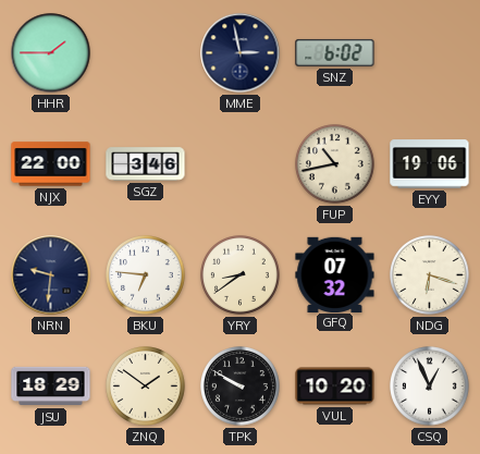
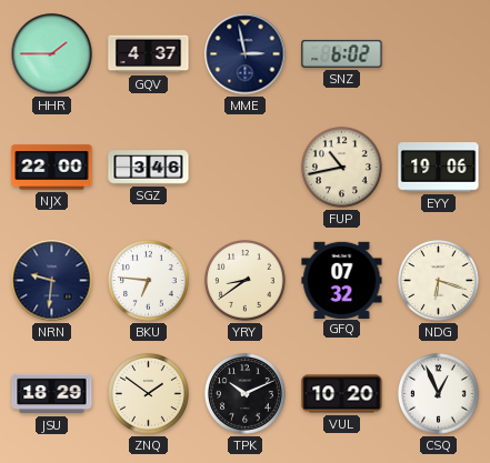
GQV: none -> 4:37 (149, 54)
TPK: 9:50 -> 10:11 (246, 394)
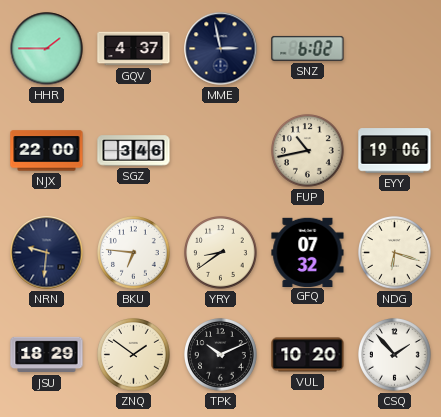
CSQ: 12:56 -> 1:53 (395, 355)
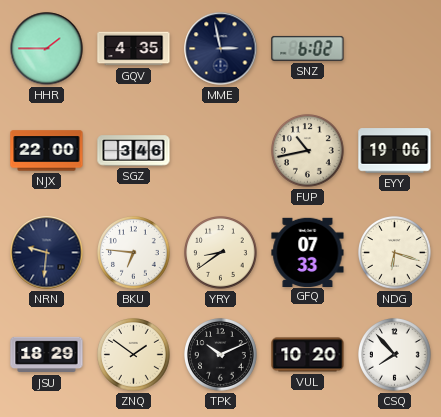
GQV: 4:37 -> 4:35 (134, 49)
GFQ: 07:32 -> 07:33 (308, 252)
CSQ: 1:53 -> 7:53 (395, 355)
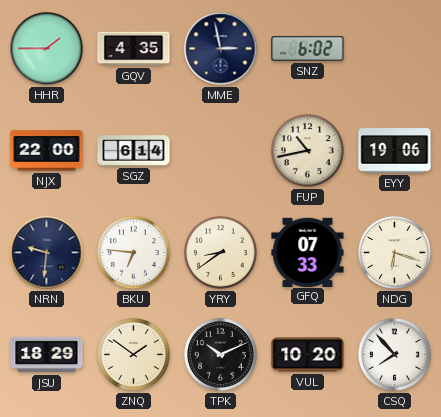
SGZ: 3:46 -> 6:14 (134, 151)
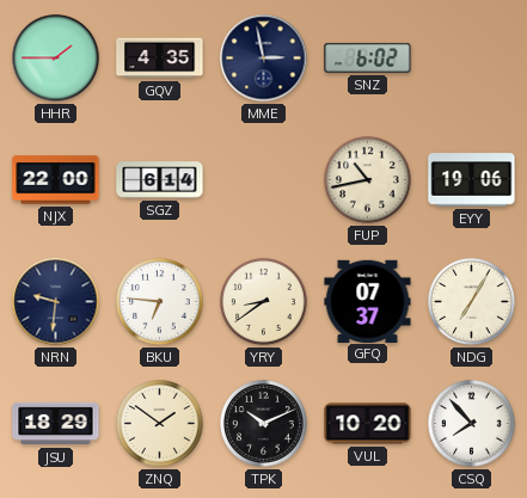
GFQ: 07:33 -> 07:37 (368, 301)
NDG: 6:18 -> 7:05 (472, 302)
